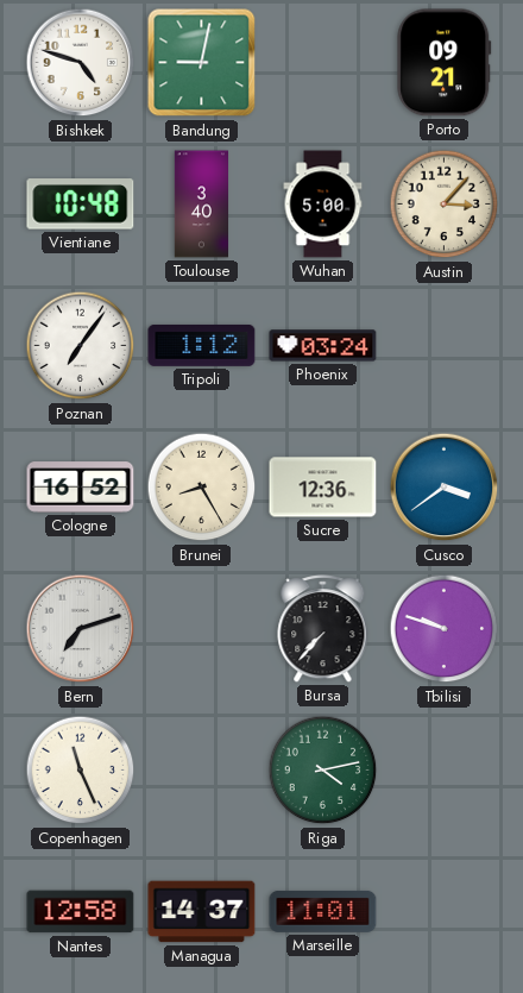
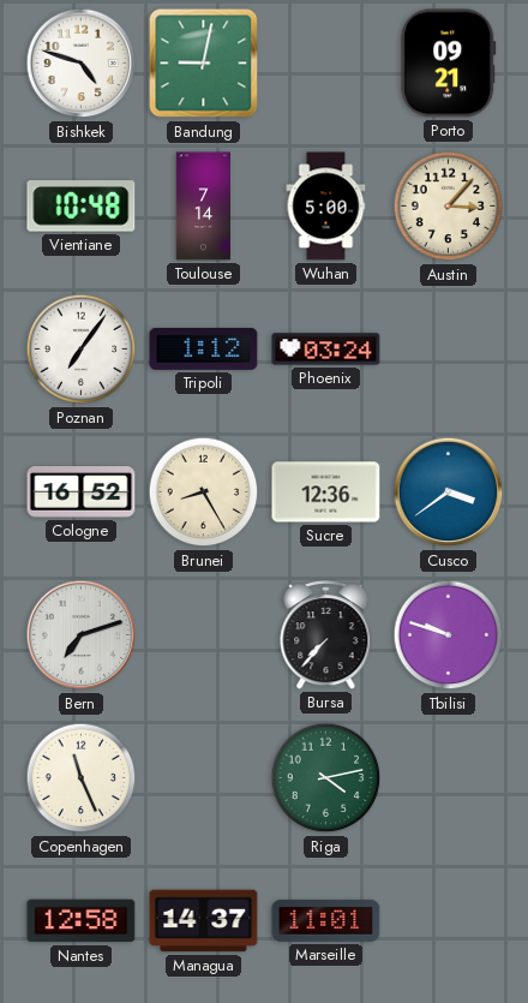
Toulouse: 3:40 -> 7:14 (203, 207)
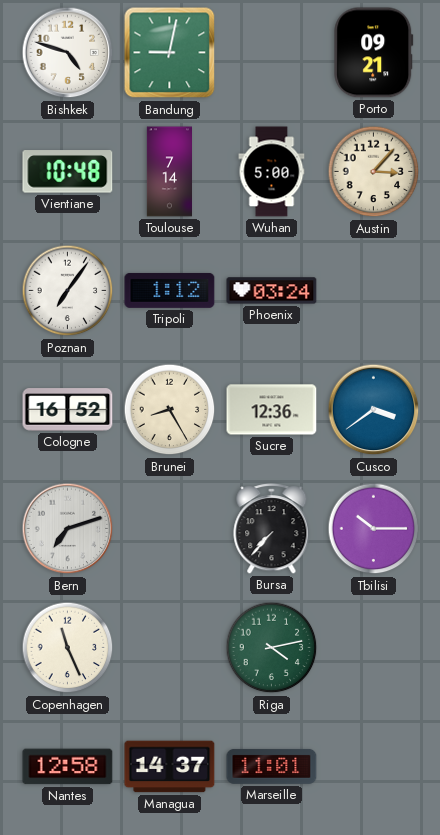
Tbilisi: 9:48 -> 10:15 (374, 529)
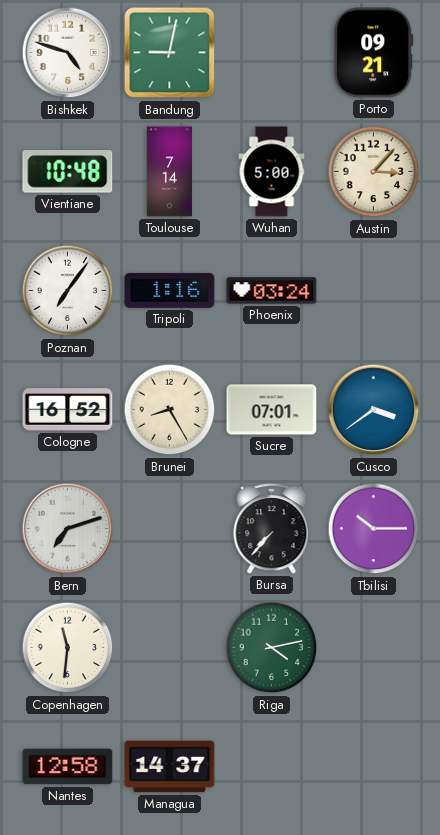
Tripoli: 1:12 -> 1:16 (170, 290)
Sucre: 12:36 -> 07:01 (272, 410)
Copenhagen: 11:26 -> 11:31 (68, 648)
Marseille: 11:01 -> none (272, 766)
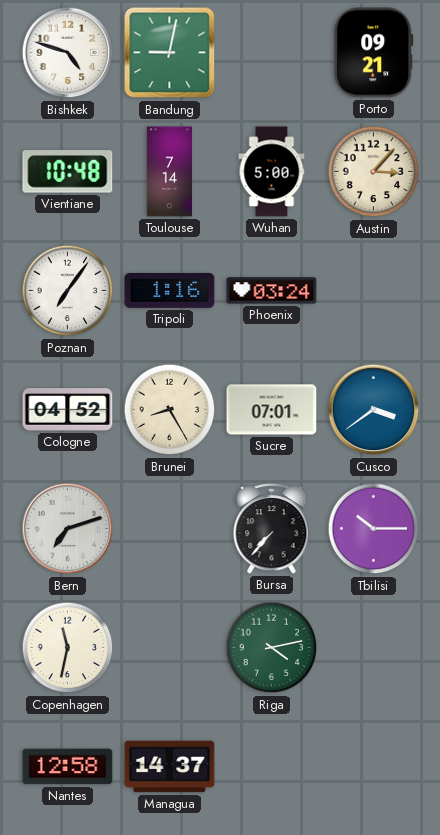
Cologne: 16:52 -> 04:52 (68, 410)
Copenhagen: 11:31 -> 11:32 (68, 648)
